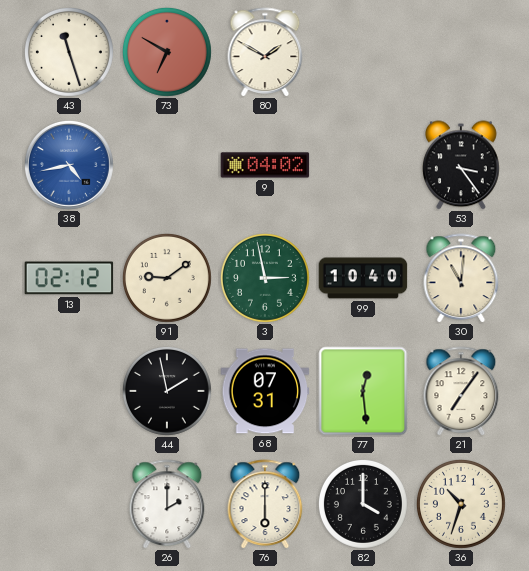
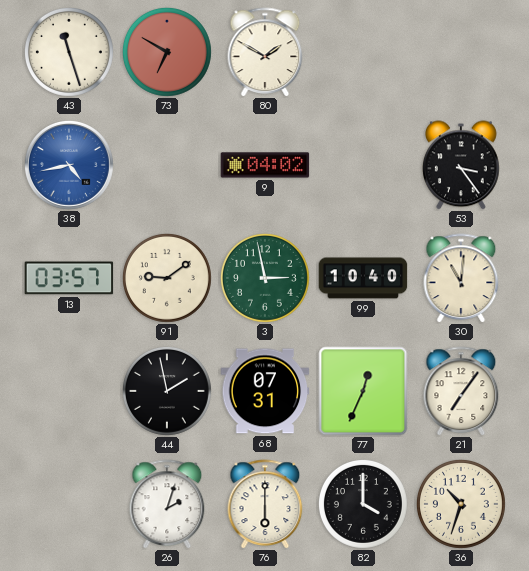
13: 02:12 -> 03:57 (69, 278)
77: 12:29 -> 12:34 (363, 391)
26: 2:00 -> 2:03 (167, 504)
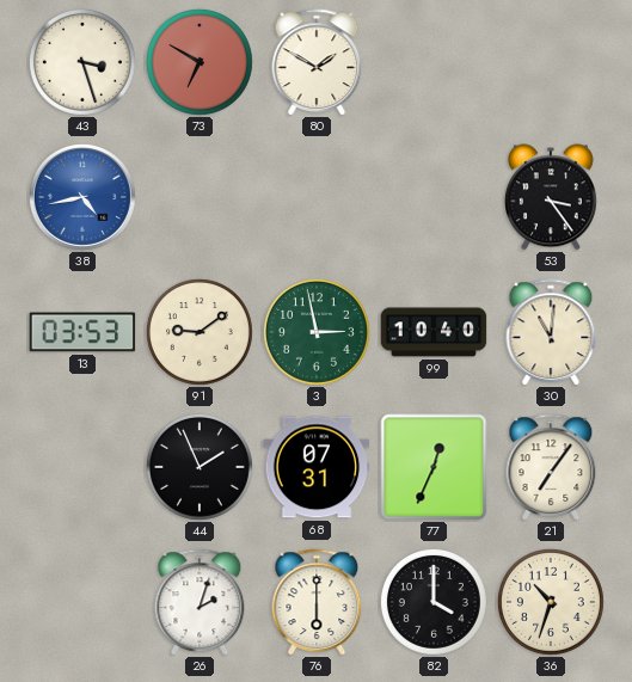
43: 11:27 -> 3:27 (82, 62)
9: 04:02 -> none (265, 165)
13: 03:57 -> 03:53 (82, 332)
44: 1:58 -> 1:56 (200, 467)
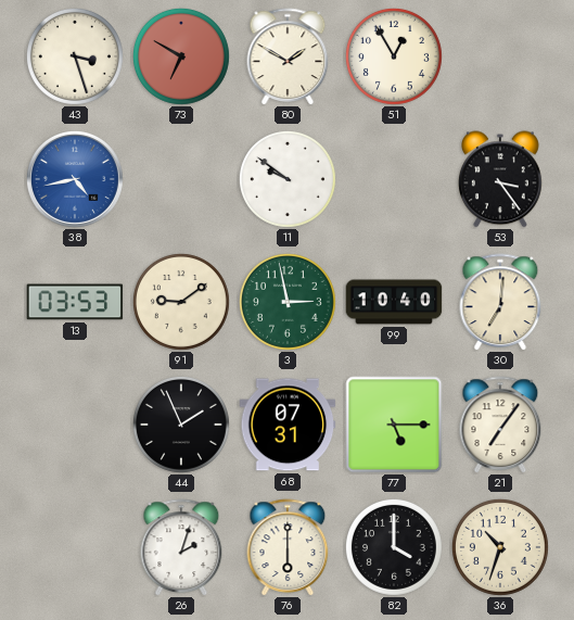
51: none -> 12:55 (394, 56)
11: none -> 9:51 (288, 179)
30: 11:01 -> 7:01 (500, 302)
77: 12:34 -> 5:15 (394, 425)
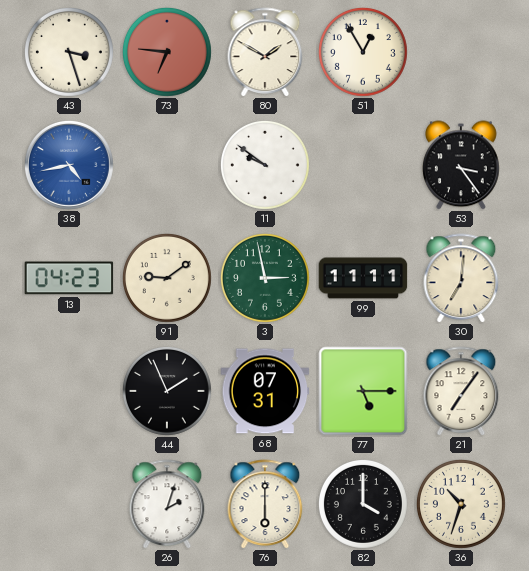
73: 6:50 -> 6:46 (167, 52)
13: 03:53 -> 04:23 (69, 278)
99: 10:40 -> 11:11 (363, 278)
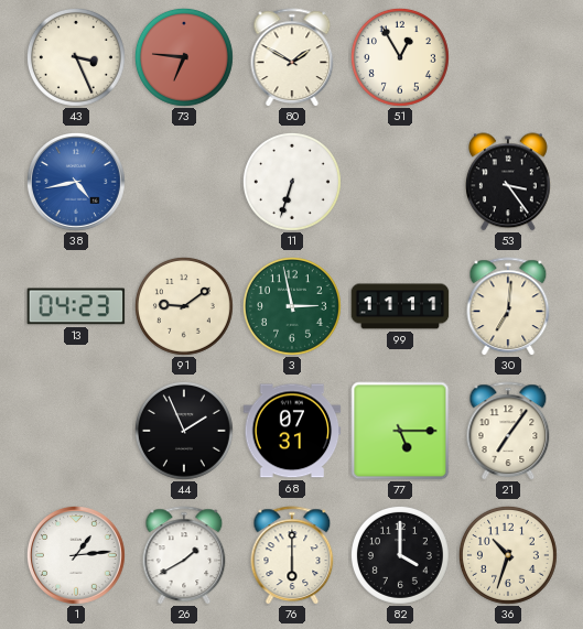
43: 3:27 -> 3:26 (76, 57)
11: 9:51 -> 6:33 (292, 182)
1: none -> 1:14 (76, 555)
26: 2:03 -> 1:40 (184, 555)
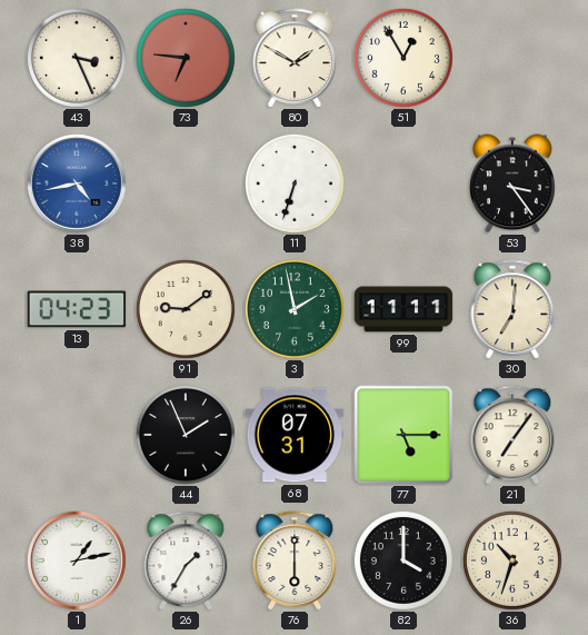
3: 2:58 -> 1:58 (295, 309)
1: 1:14 -> 1:13 (77, 560)
26: 1:40 -> 1:35 (186, 560)
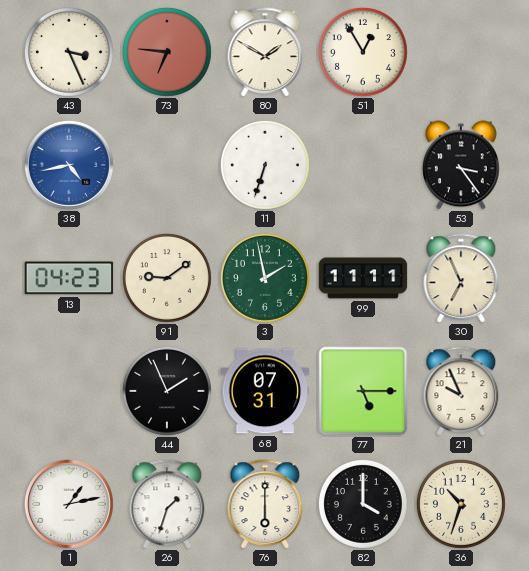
30: 7:01 -> 6:56 (461, 278)
21: 7:06 -> 9:56 (461, 391)
26: 1:35 -> 1:33 (167, 504)
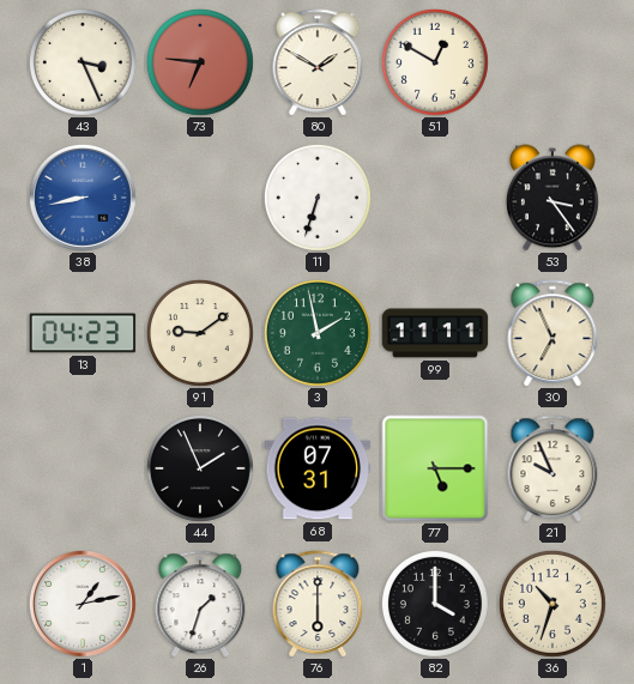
51: 12:55 -> 12:50 (435, 62)
38: 4:43 -> 8:43 (83, 198)
